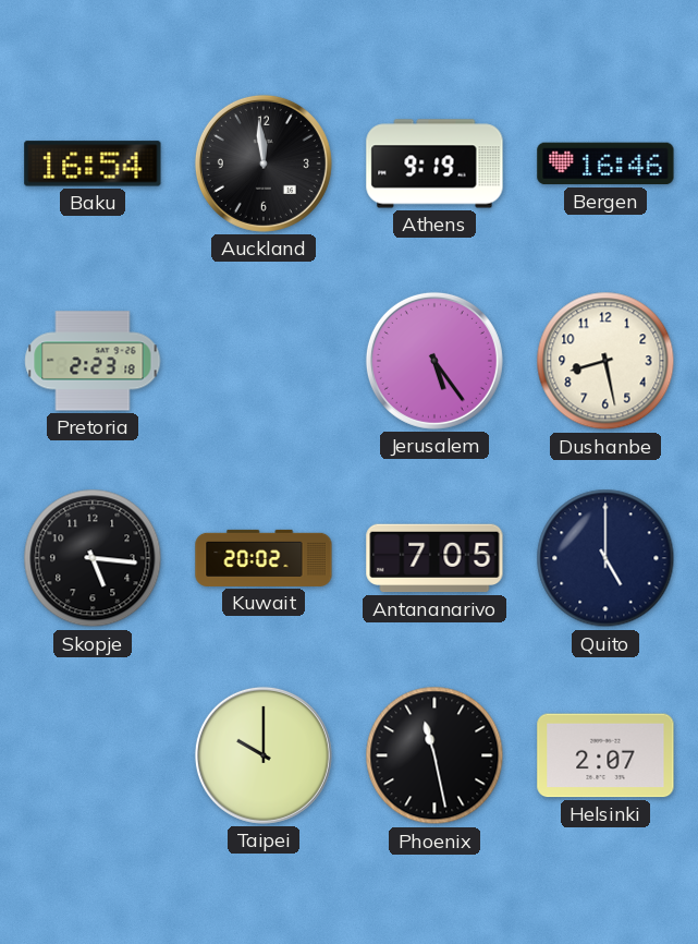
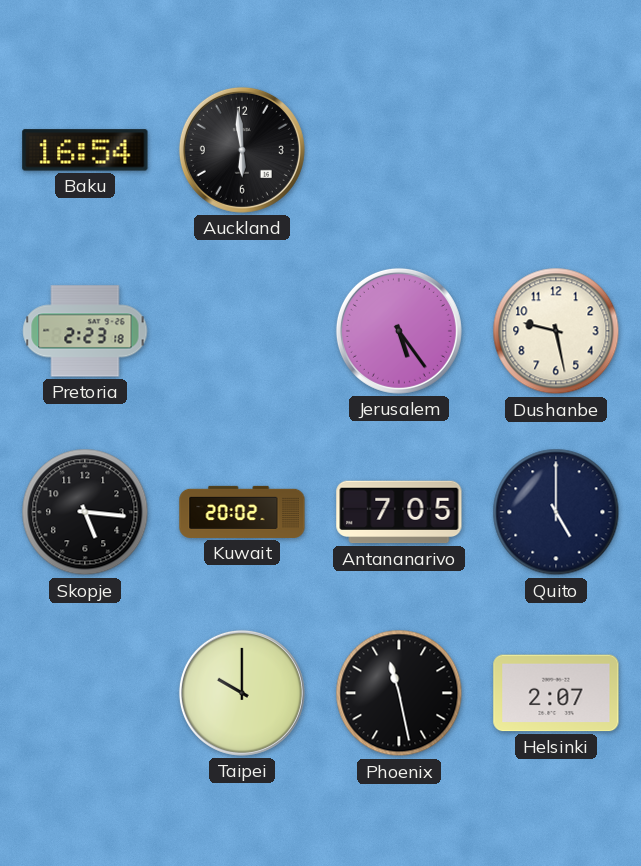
Auckland: 11:59 -> 5:59 (242, 150)
Athens: 9:19 -> none (434, 164)
Bergen: 16:46 -> none (605, 164)
Dushanbe: 8:28 -> 9:28 (556, 331)
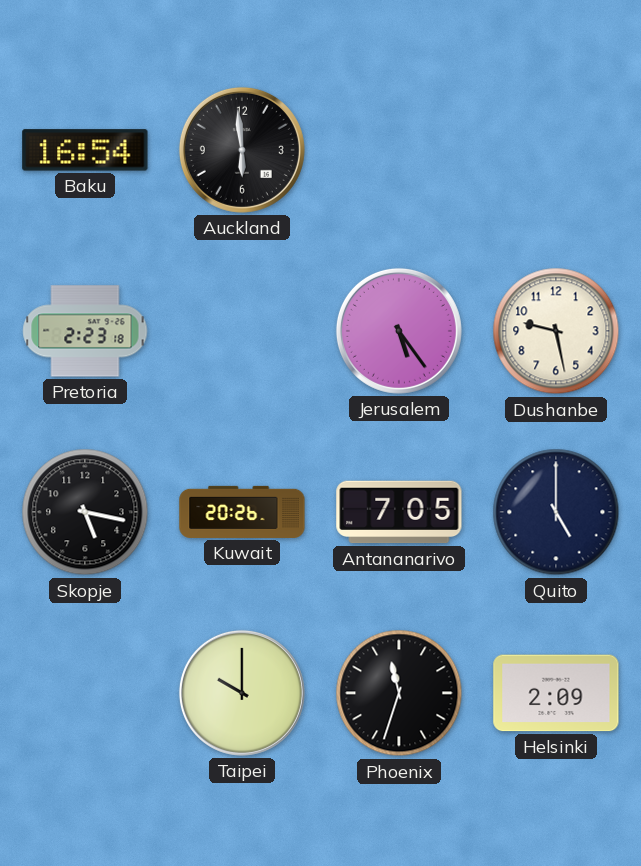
Skopje: 5:16 -> 5:17 (85, 512)
Kuwait: 20:02 -> 20:26 (242, 512)
Phoenix: 11:28 -> 11:33 (399, 693)
Helsinki: 2:07 -> 2:09 (556, 693)
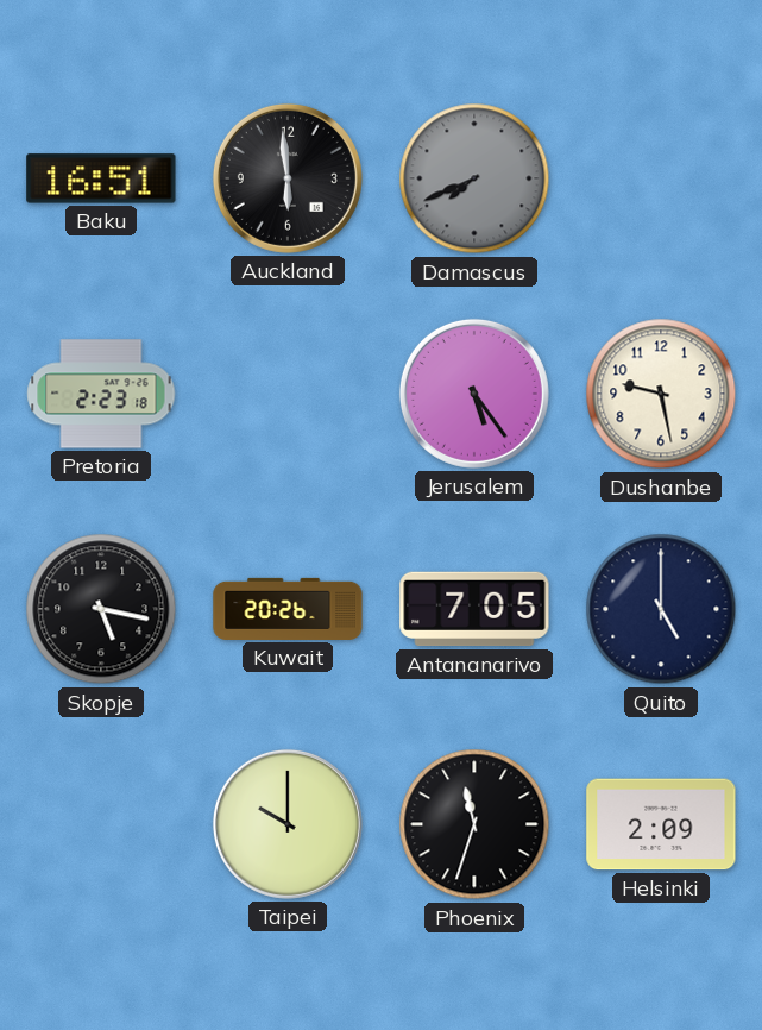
Baku: 16:54 -> 16:51 (101, 178)
Damascus: none -> 7:41 (474, 178)
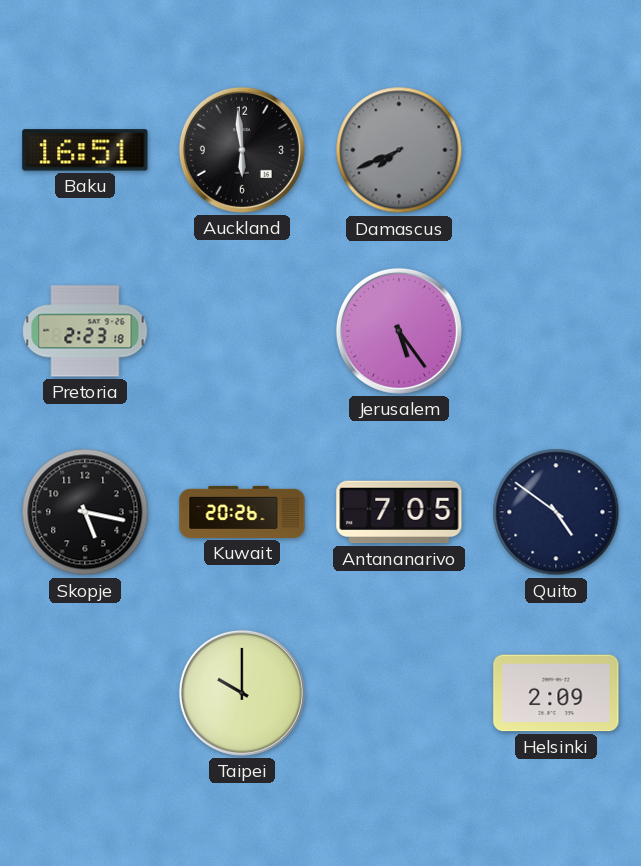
Dushanbe: 9:28 -> none (661, 394)
Quito: 5:00 -> 4:51 (556, 512)
Phoenix: 11:33 -> none (474, 824)
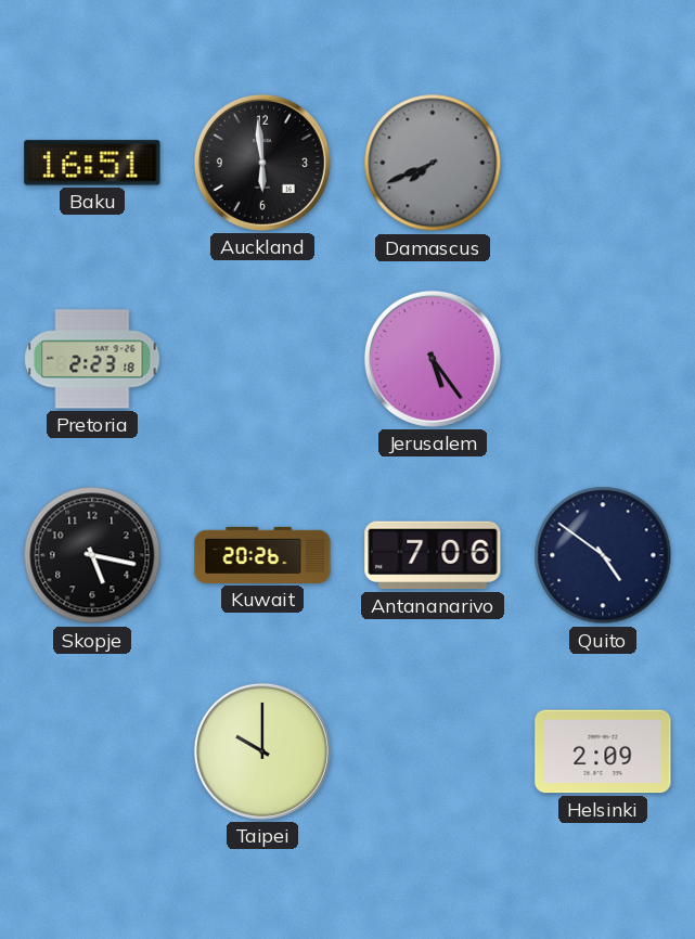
Antananarivo: 7:05 -> 7:06 (433, 555)
